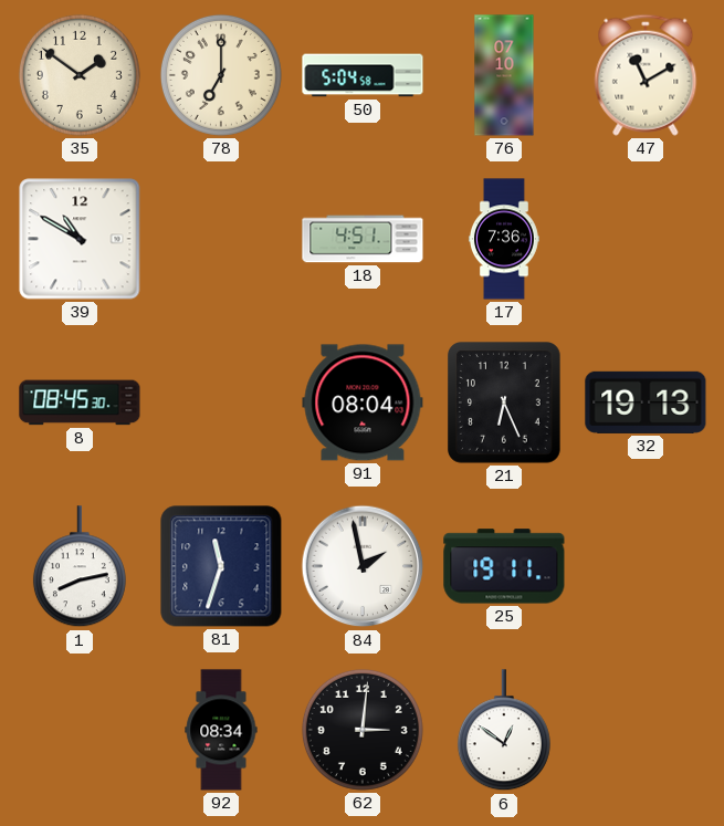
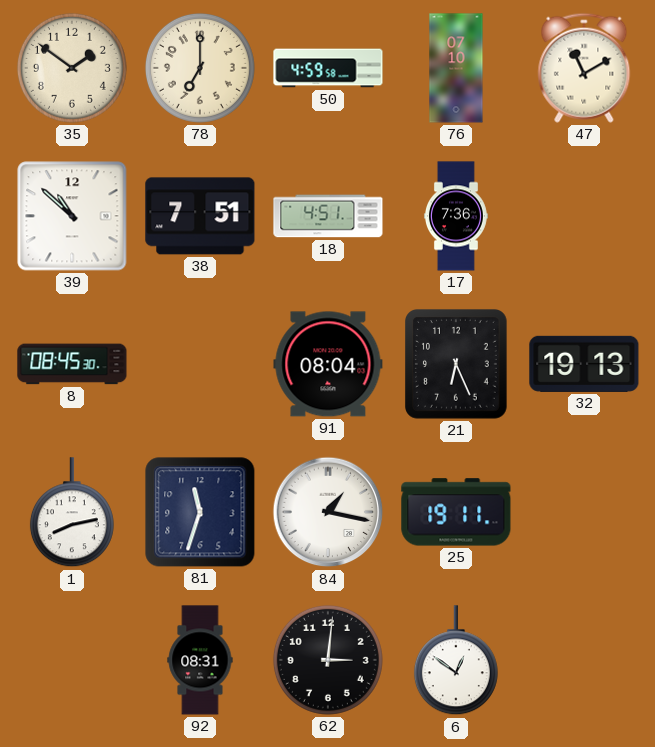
50: 5:04 -> 4:59 (328, 68)
39: 10:50 -> 10:52 (72, 216)
38: none -> 7:51 (200, 216)
84: 1:58 -> 1:17 (328, 512)
92: 08:34 -> 08:31 (200, 660)
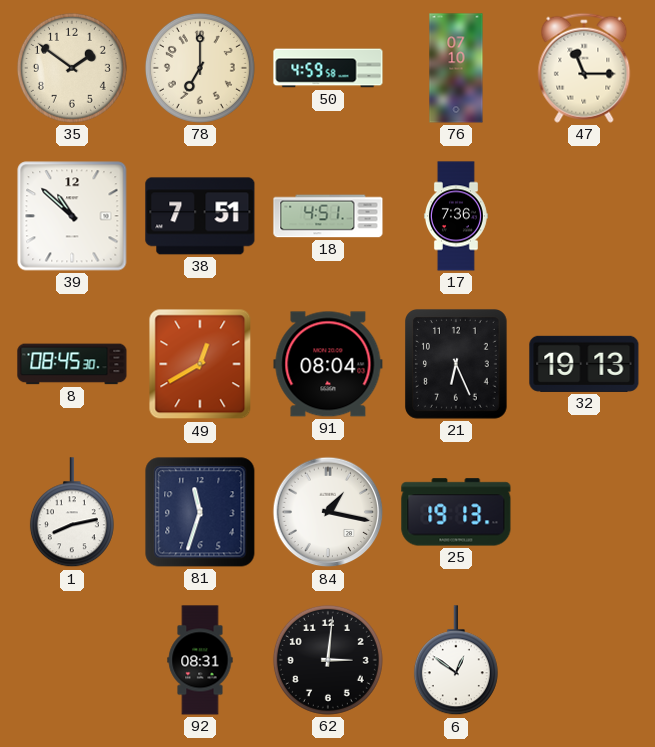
47: 11:10 -> 11:15 (584, 68)
49: none -> 12:40 (200, 364)
25: 19:11 -> 19:13 (456, 512)
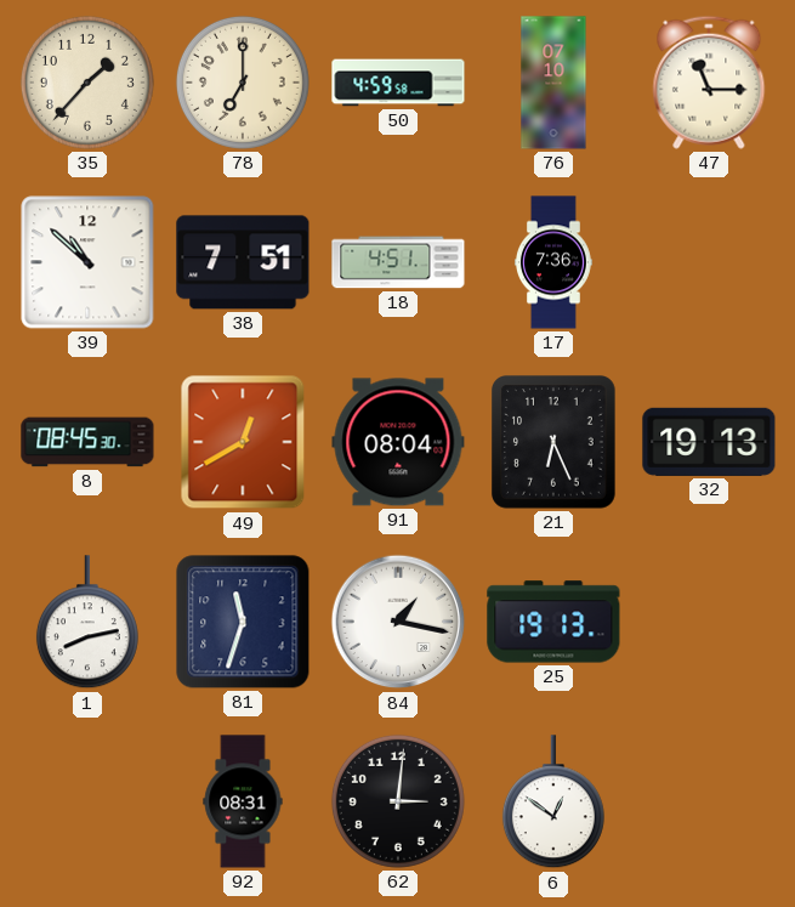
35: 1:51 -> 1:37 (87, 83)
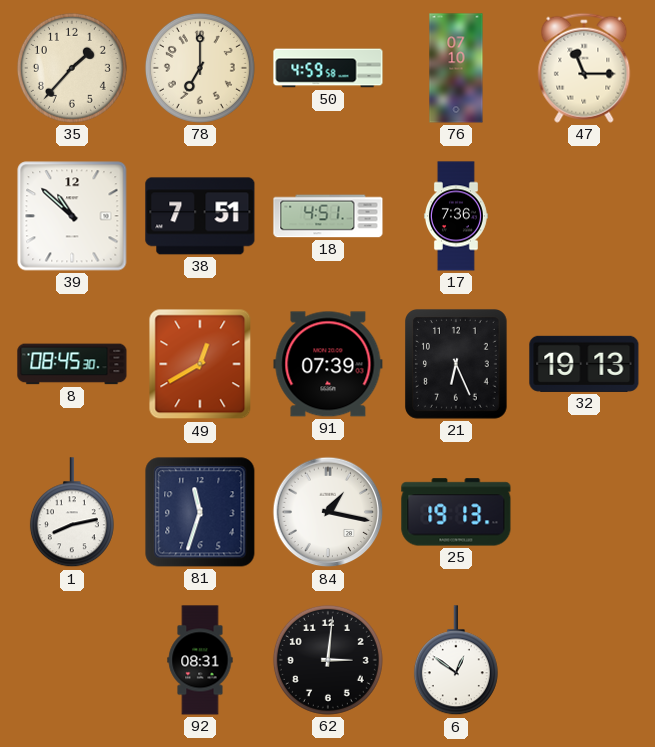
91: 08:04 -> 07:39 (328, 364)
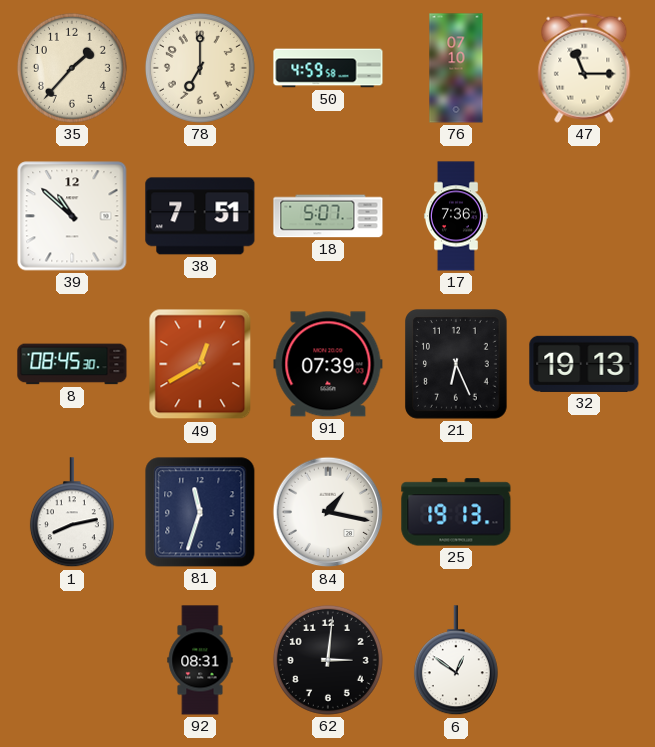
18: 4:51 -> 5:07 (328, 216)
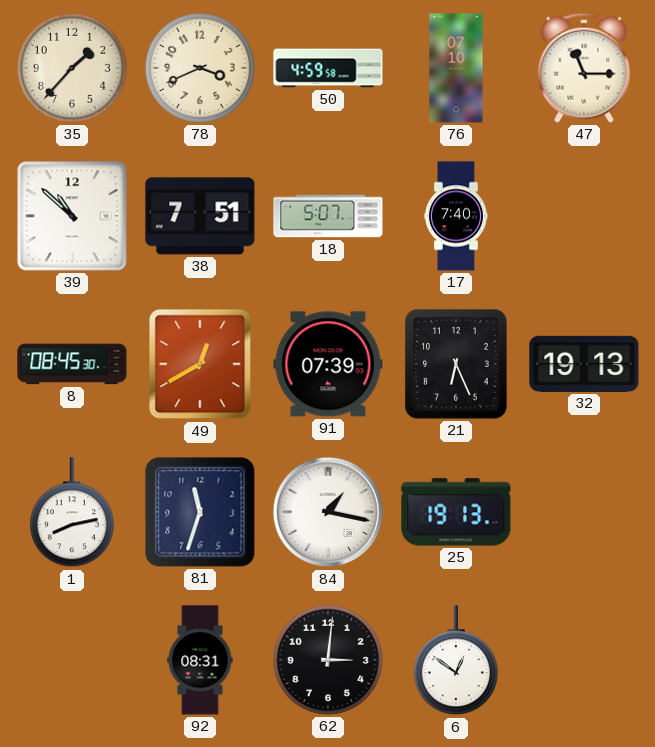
78: 7:00 -> 3:41 (200, 68)
17: 7:36 -> 7:40 (456, 216)
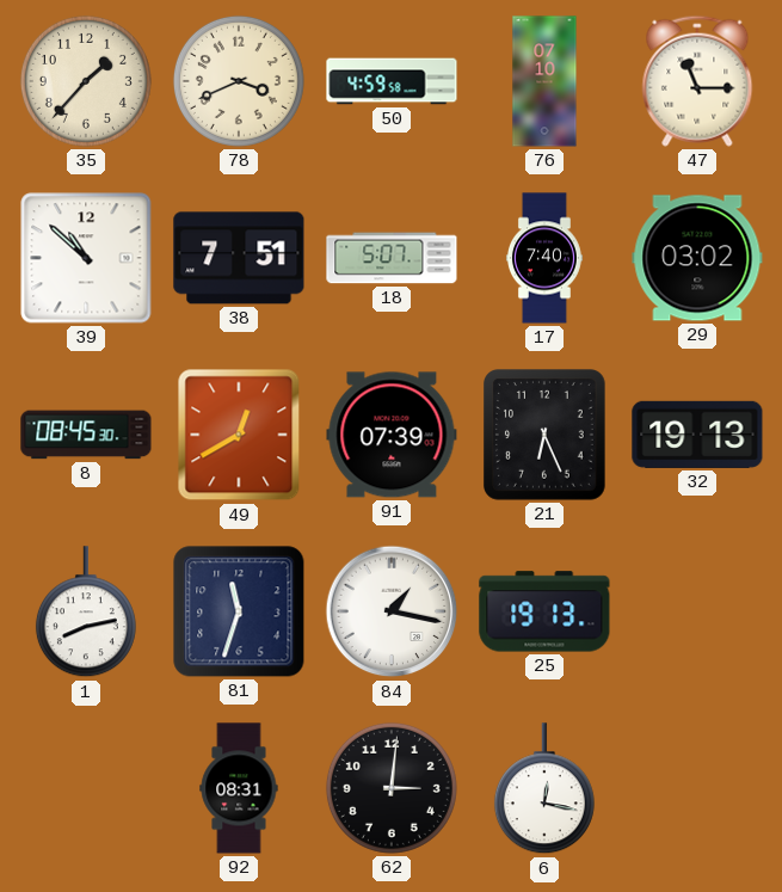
29: none -> 03:02 (697, 258)
6: 12:51 -> 12:17 (544, 789)
